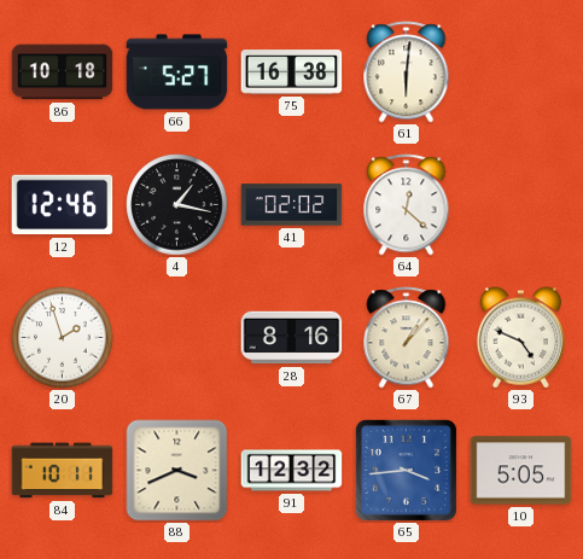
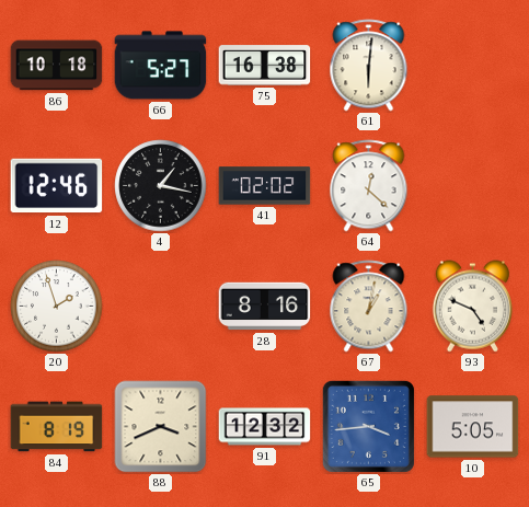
67: 1:07 -> 1:02 (369, 307)
84: 10:11 -> 8:19 (57, 427)
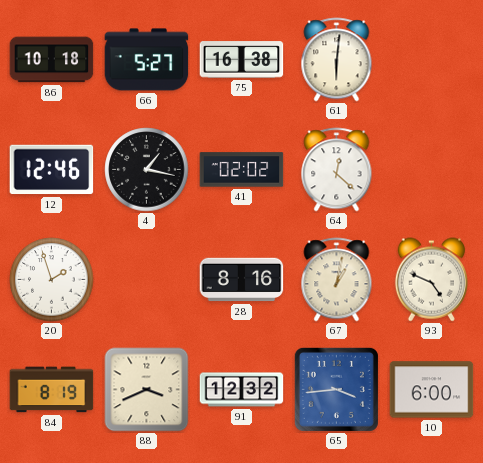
10: 5:05 -> 6:00 (432, 390)
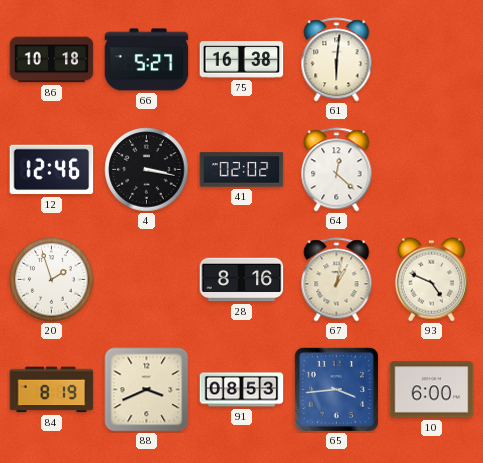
4: 1:17 -> 3:17 (147, 170)
91: 12:32 -> 08:53 (242, 390)
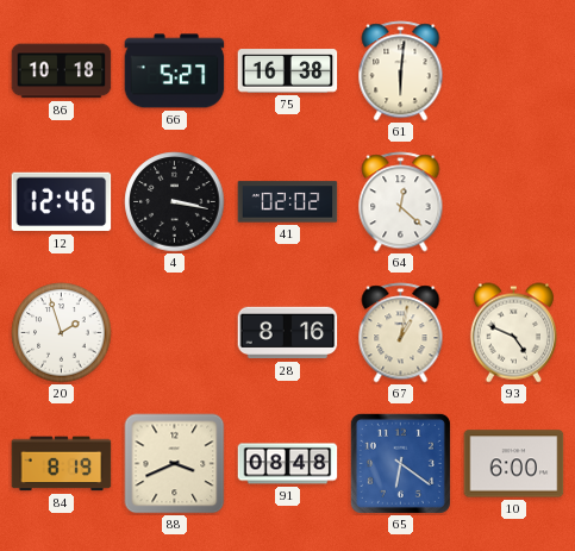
91: 08:53 -> 08:48 (288, 464)
65: 3:44 -> 6:21 (400, 463)
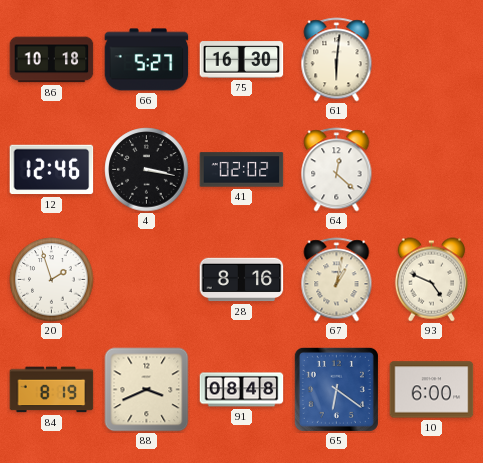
75: 16:38 -> 16:30 (242, 60)
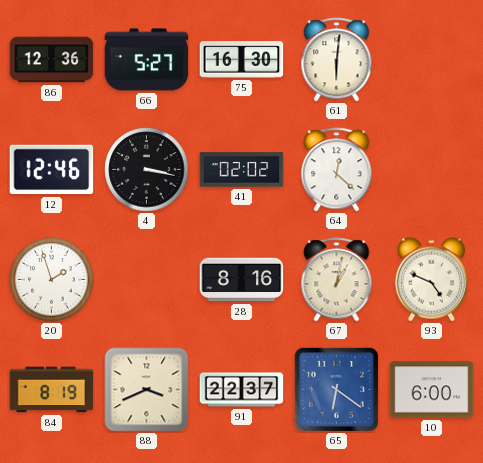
86: 10:18 -> 12:36 (52, 60)
91: 08:48 -> 22:37 (242, 390)
